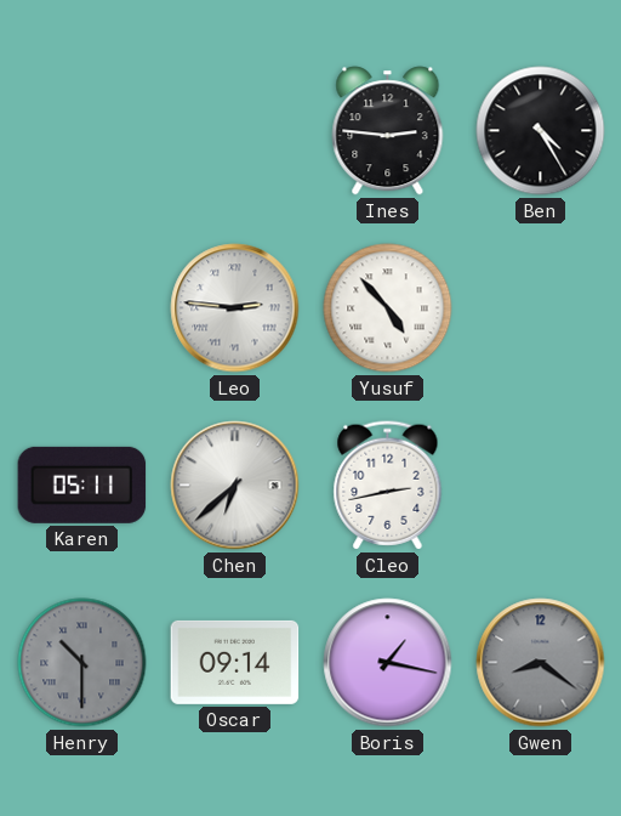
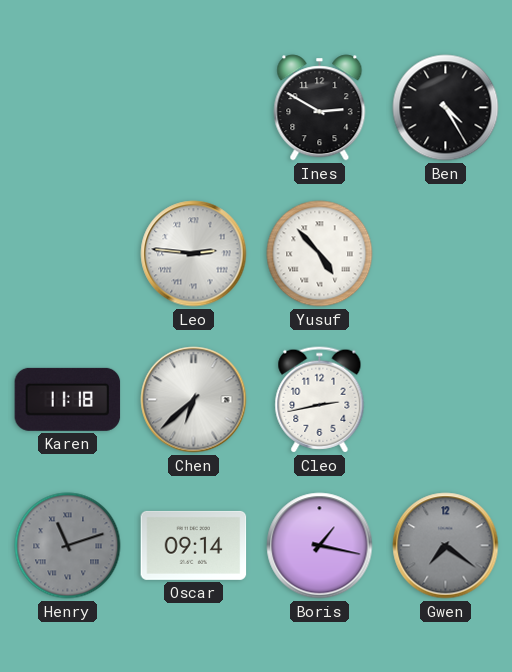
Ines: 2:46 -> 2:50 (320, 108)
Karen: 05:11 -> 11:18 (68, 399)
Henry: 10:30 -> 11:12 (68, 546)
Gwen: 8:21 -> 7:21 (446, 546)
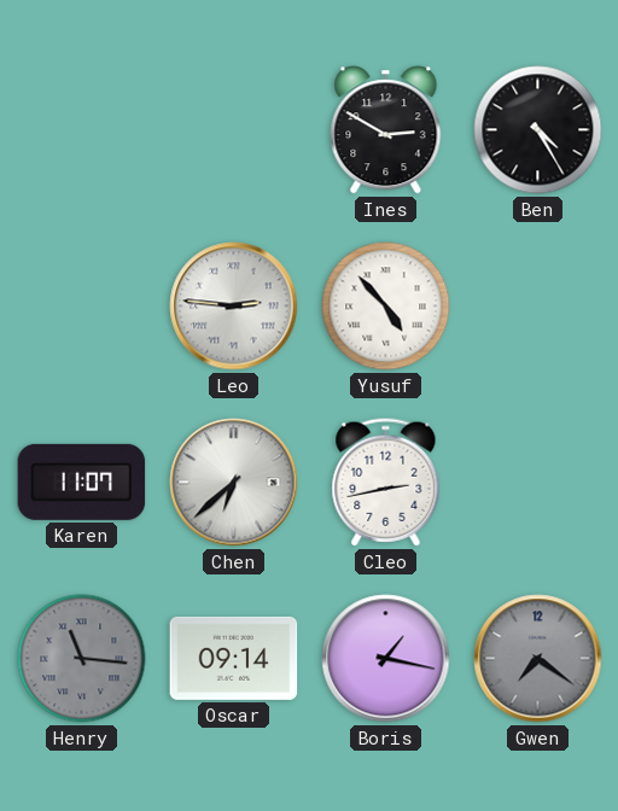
Karen: 11:18 -> 11:07 (82, 482)
Henry: 11:12 -> 11:16 (82, 659)
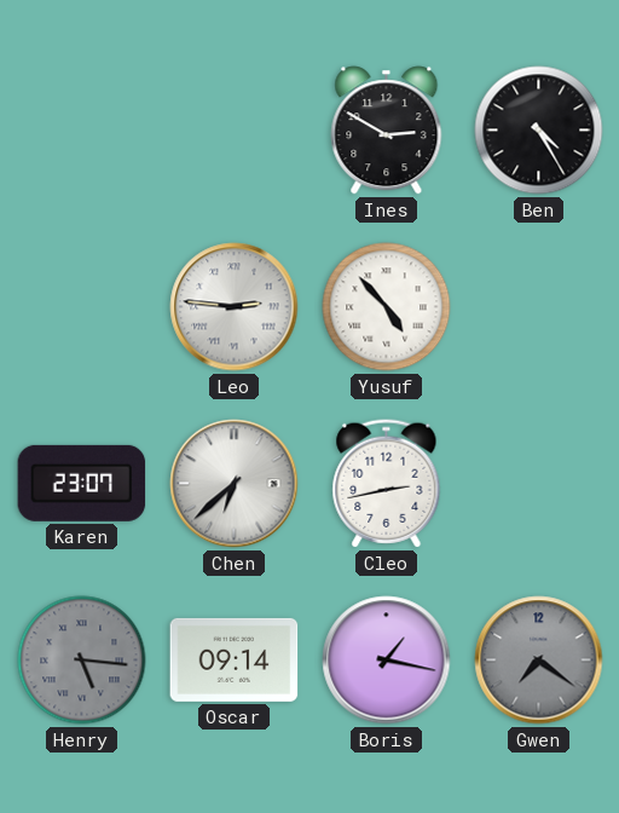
Karen: 11:07 -> 23:07 (82, 483)
Henry: 11:16 -> 5:16 (82, 661)
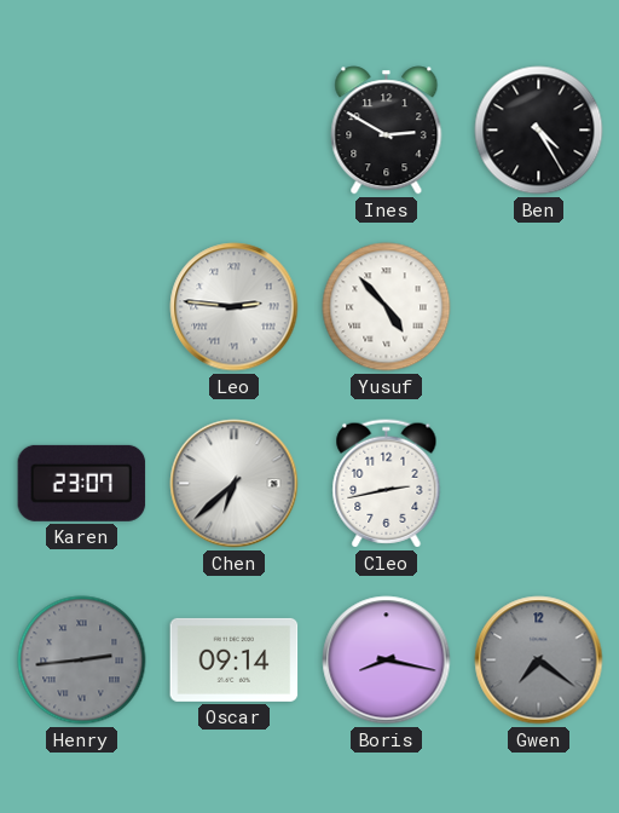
Henry: 5:16 -> 2:44 (82, 661)
Boris: 1:17 -> 8:17 (387, 661)
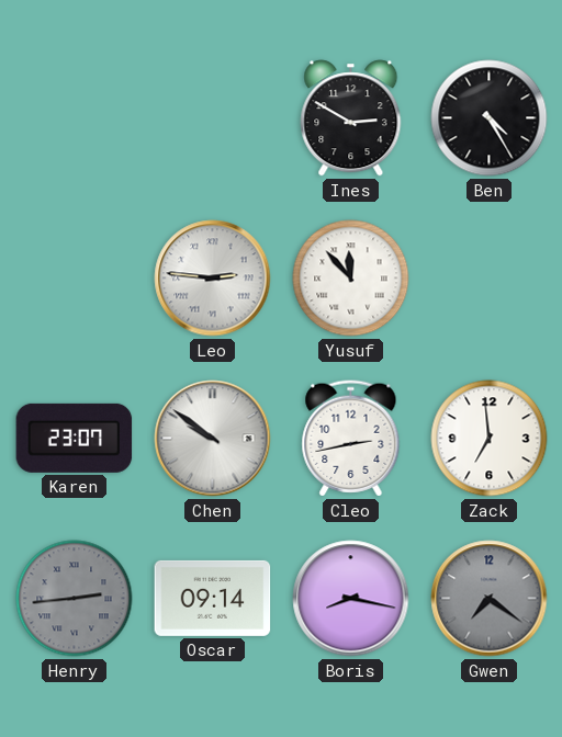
Yusuf: 4:53 -> 11:53 (351, 279)
Chen: 6:38 -> 9:51 (213, 439)
Zack: none -> 6:59 (490, 439)
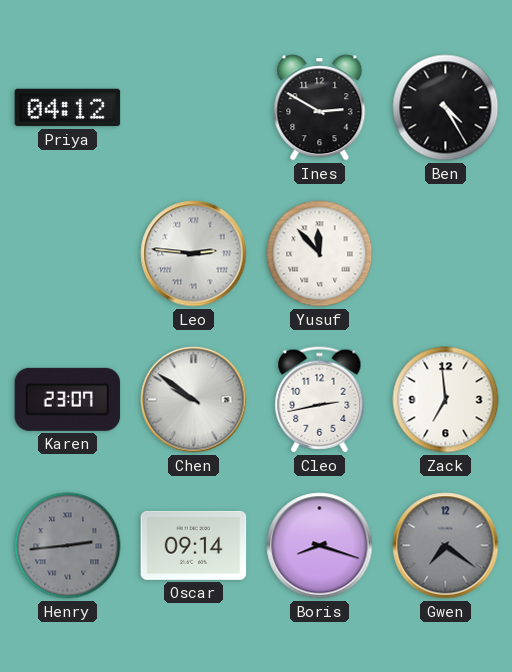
Priya: none -> 04:12 (68, 108)
Boris: 8:17 -> 8:18 (320, 546)
